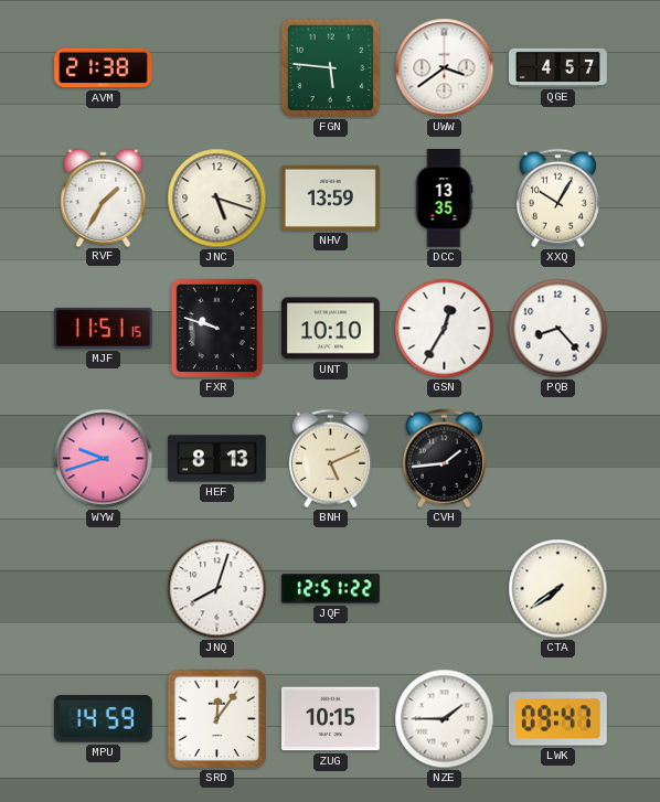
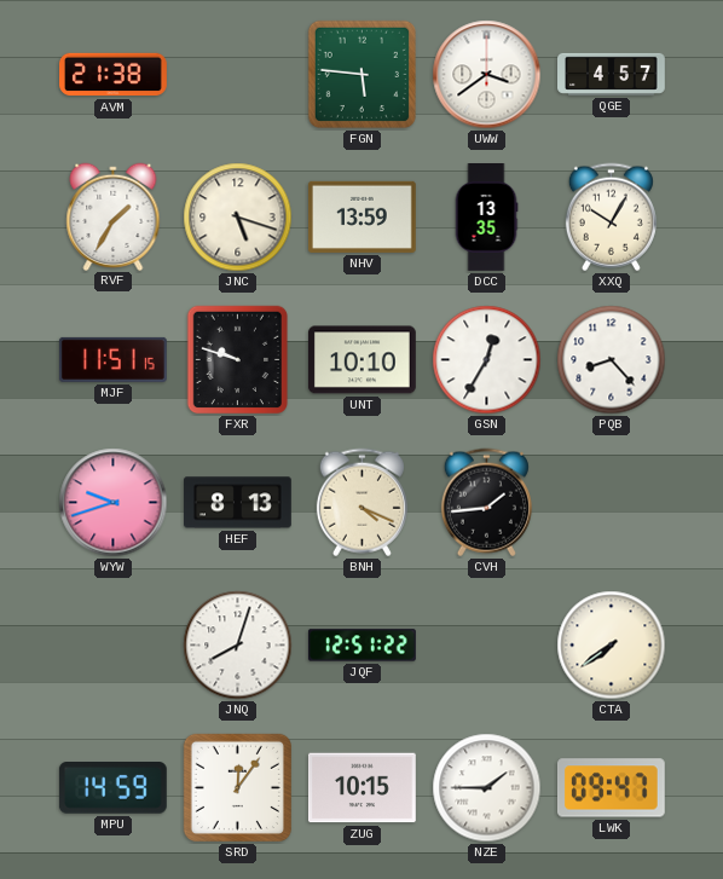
BNH: 5:11 -> 4:19 (361, 503)
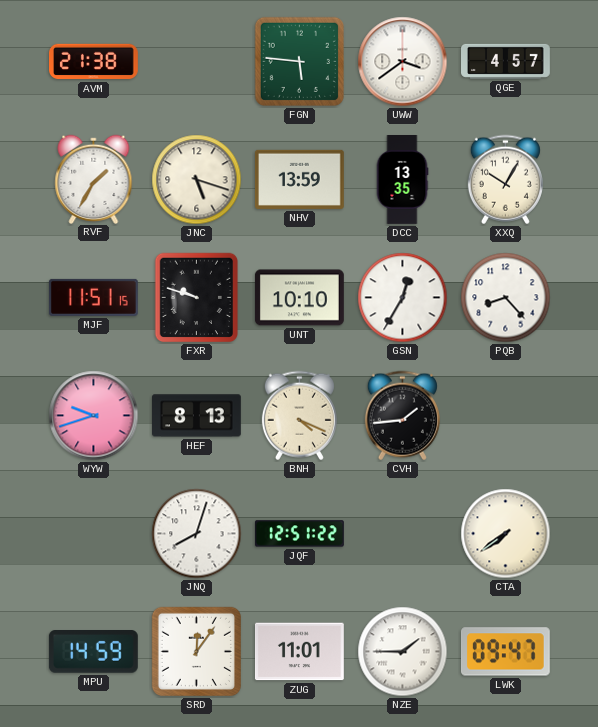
ZUG: 10:15 -> 11:01 (300, 652)
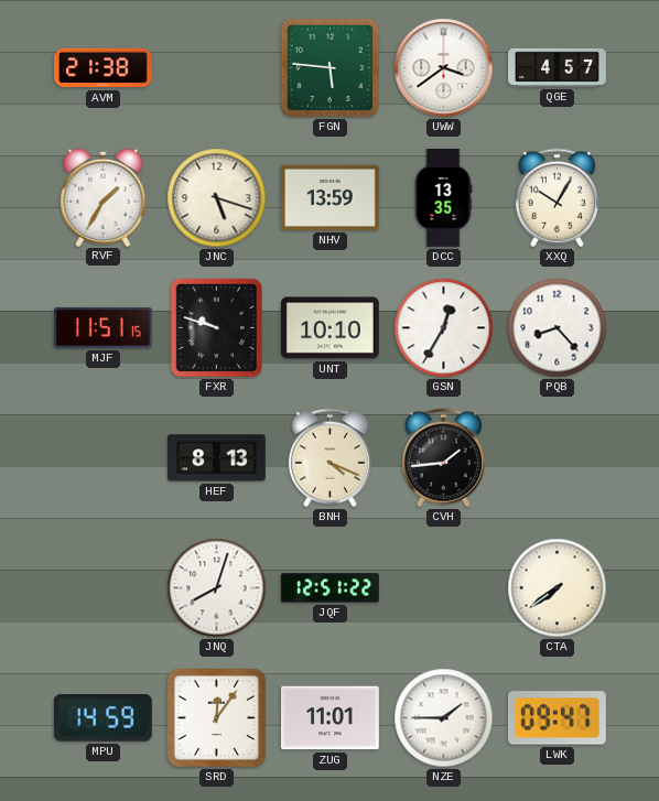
WYW: 9:42 -> none (94, 416)
